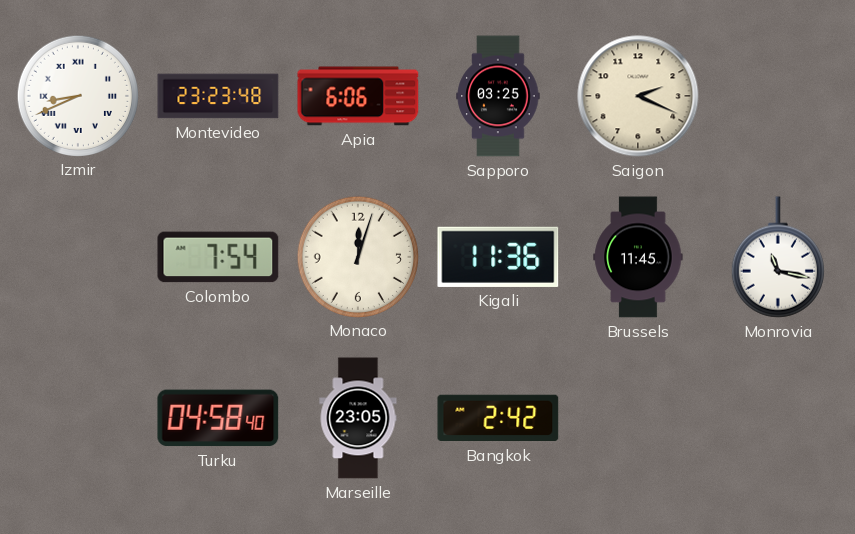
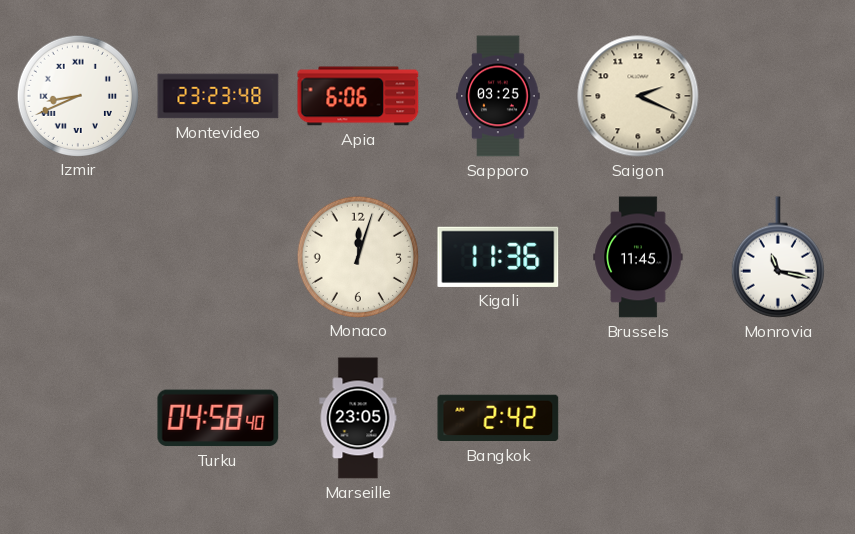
Colombo: 7:54 -> none (218, 257)
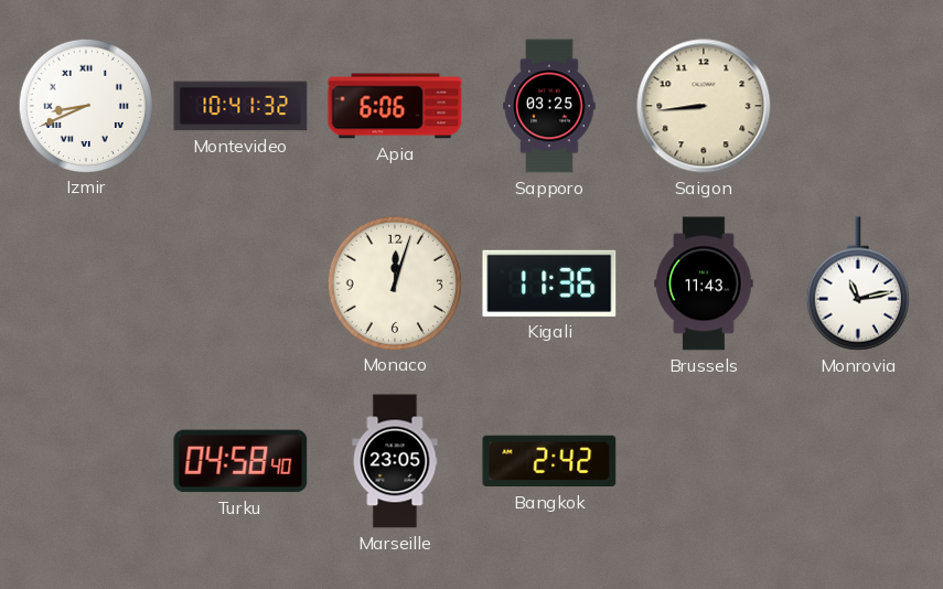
Montevideo: 23:23 -> 10:41 (240, 106)
Saigon: 2:19 -> 8:44 (704, 106)
Brussels: 11:45 -> 11:43 (704, 283)
Monrovia: 11:17 -> 11:13 (858, 283)
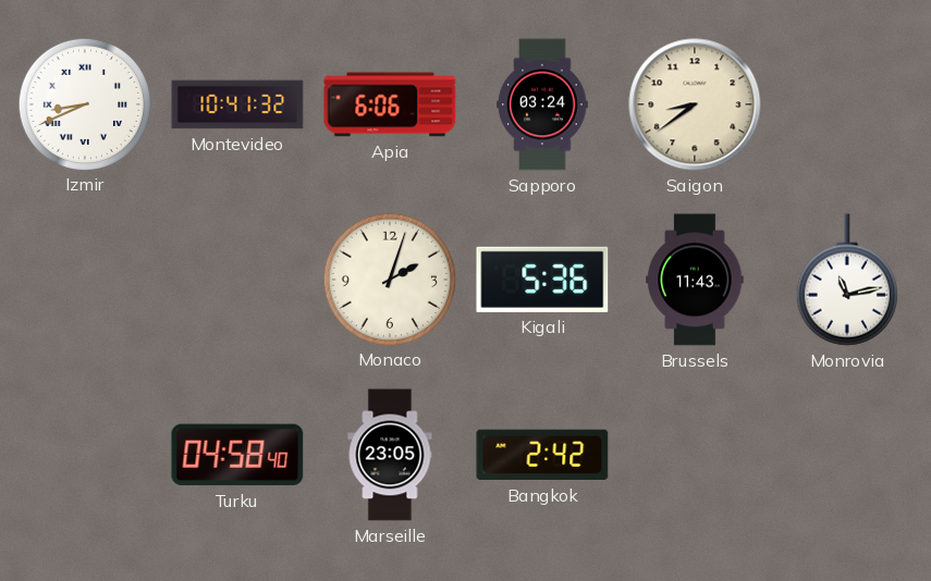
Sapporo: 03:25 -> 03:24 (542, 104)
Saigon: 8:44 -> 8:39 (695, 104)
Monaco: 12:03 -> 2:03 (389, 279)
Kigali: 11:36 -> 5:36 (542, 280)
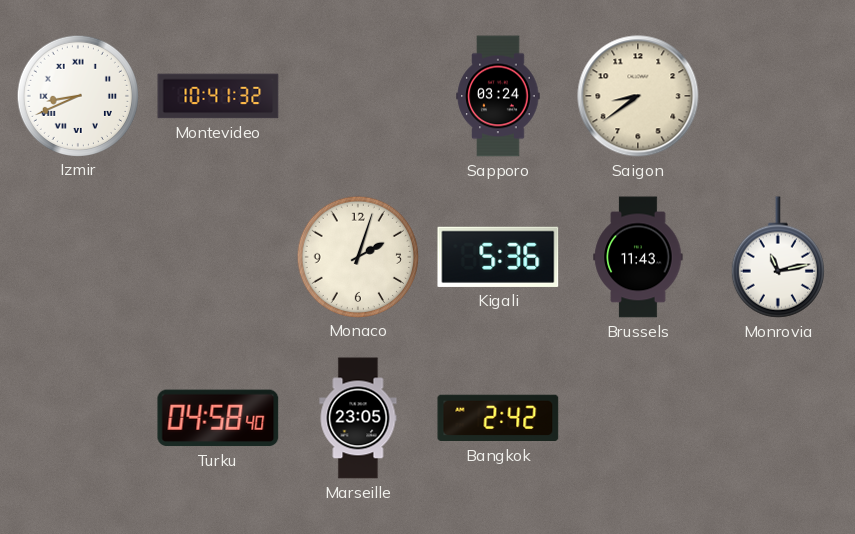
Apia: 6:06 -> none (390, 104)
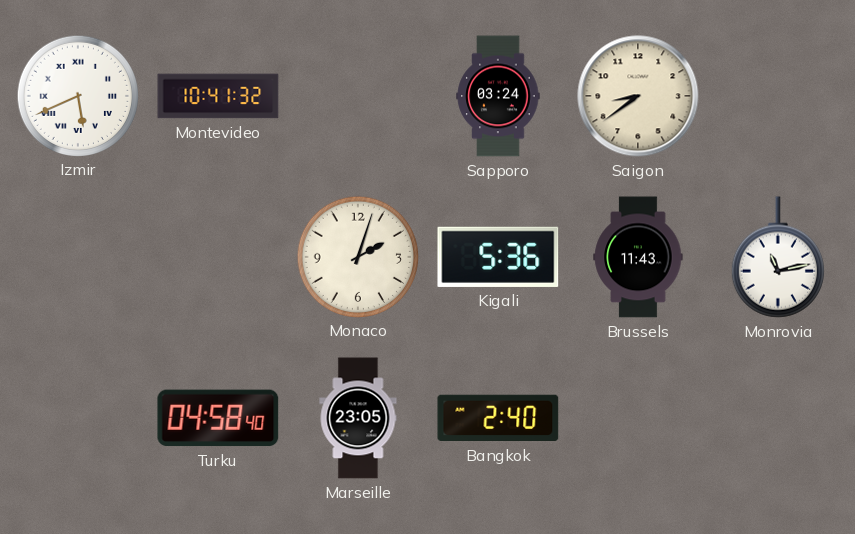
Izmir: 8:41 -> 5:41 (77, 95)
Bangkok: 2:42 -> 2:40 (498, 418)
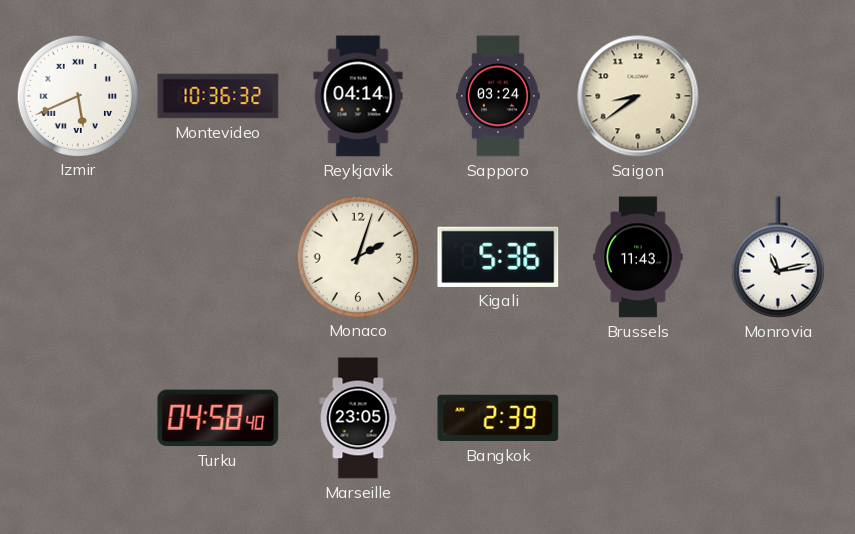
Montevideo: 10:41 -> 10:36 (218, 96)
Reykjavik: none -> 04:14 (358, 96)
Bangkok: 2:40 -> 2:39 (498, 418)
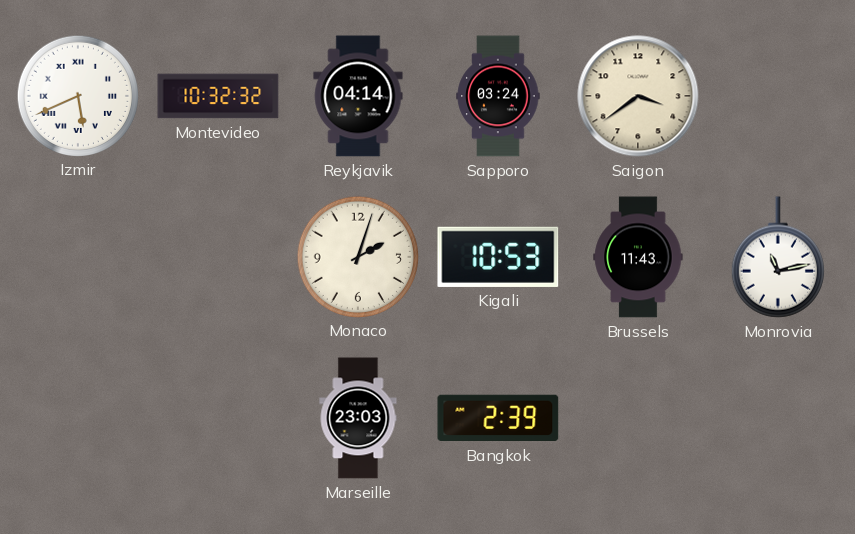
Montevideo: 10:36 -> 10:32 (218, 96)
Saigon: 8:39 -> 3:39 (638, 96)
Kigali: 5:36 -> 10:53 (498, 257)
Turku: 04:58 -> none (218, 418)
Marseille: 23:05 -> 23:03 (358, 418)
